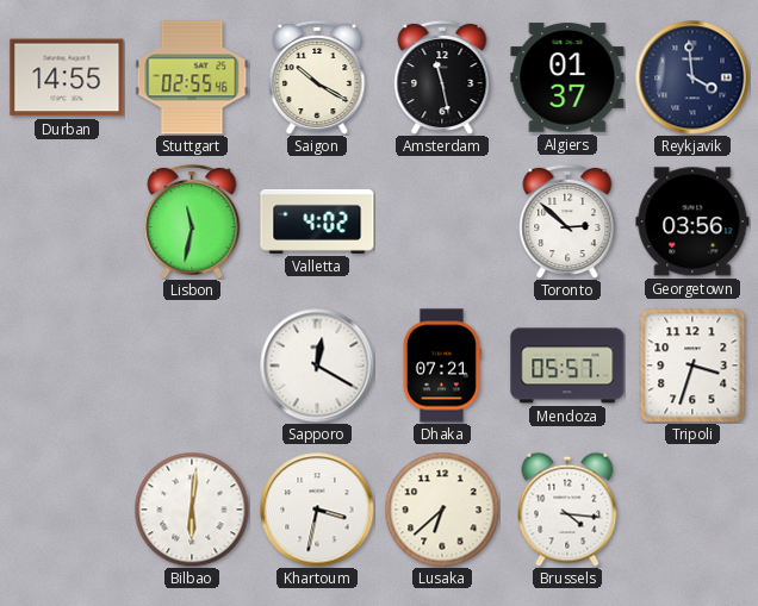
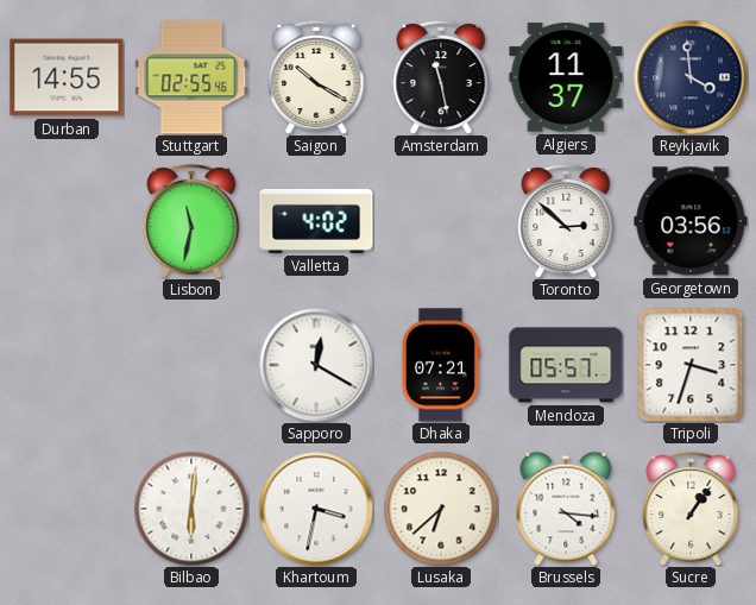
Algiers: 01:37 -> 11:37 (566, 77)
Sucre: none -> 1:06 (691, 509)
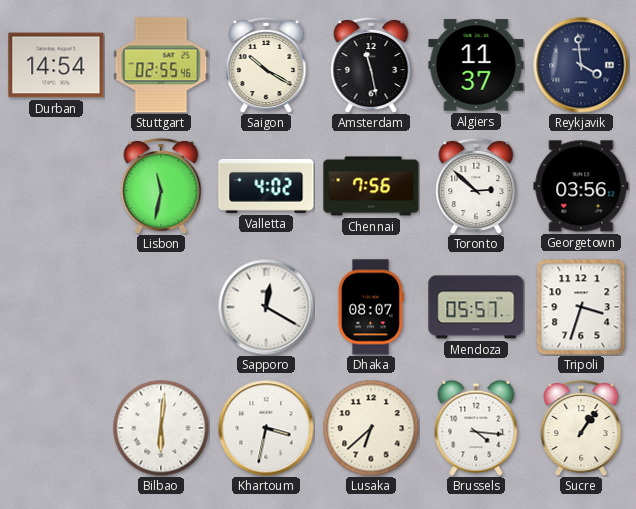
Durban: 14:55 -> 14:54 (56, 65)
Chennai: none -> 7:56 (371, 186)
Dhaka: 07:21 -> 08:07 (370, 307)
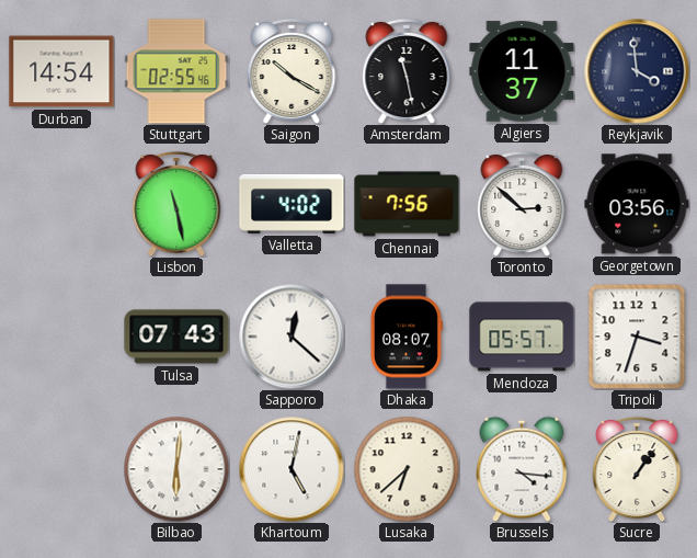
Lisbon: 11:32 -> 11:28 (176, 204)
Tulsa: none -> 07:43 (176, 337)
Sapporo: 12:20 -> 12:22 (292, 337)
Khartoum: 3:32 -> 5:02 (292, 469)
